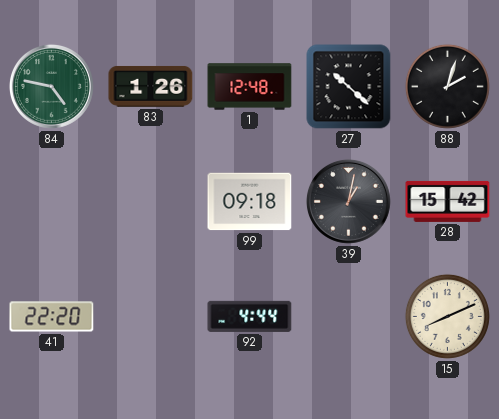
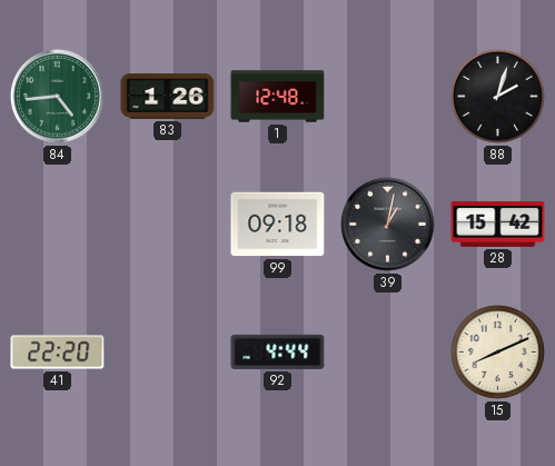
84: 4:47 -> 4:44 (57, 96)
27: 10:22 -> none (349, 87)
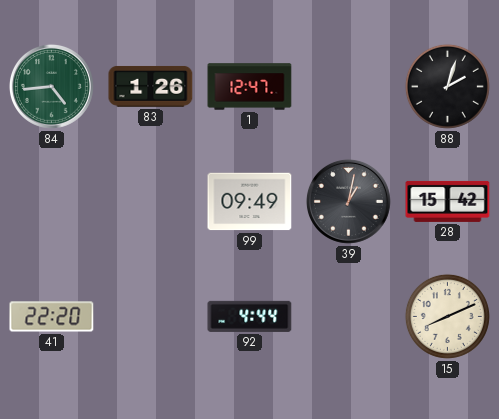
1: 12:48 -> 12:47 (250, 87)
99: 09:18 -> 09:49 (250, 202)
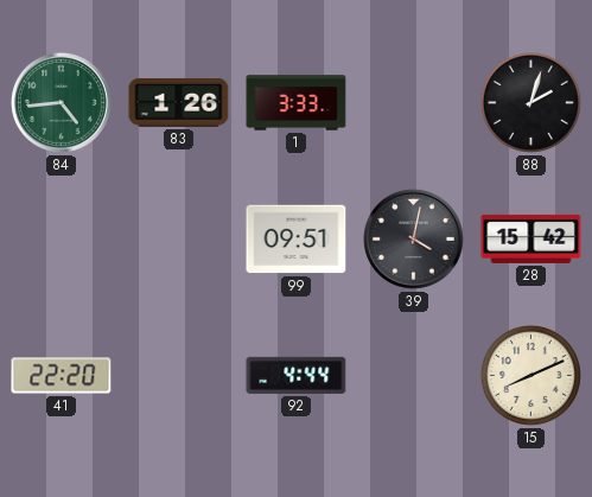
1: 12:47 -> 3:33 (297, 103)
99: 09:49 -> 09:51 (297, 240)
39: 1:02 -> 4:02 (413, 238)
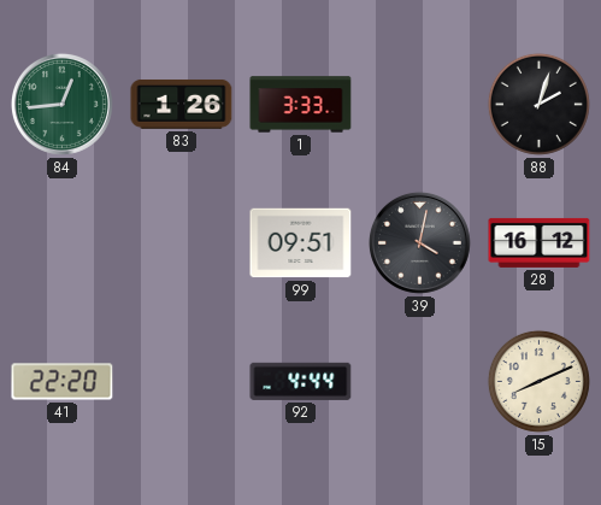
84: 4:44 -> 12:44 (61, 104)
28: 15:42 -> 16:12 (540, 242)
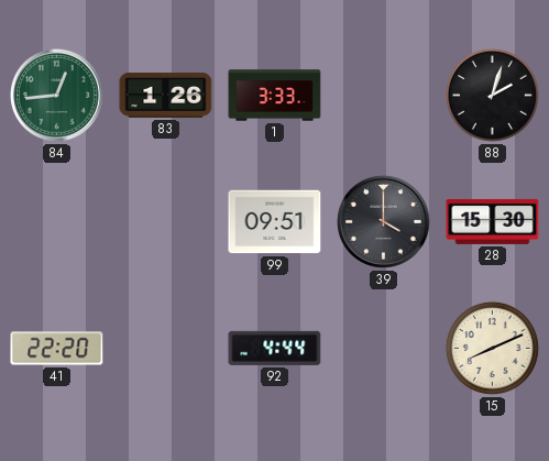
39: 4:02 -> 4:00 (383, 221)
28: 16:12 -> 15:30 (493, 221)
